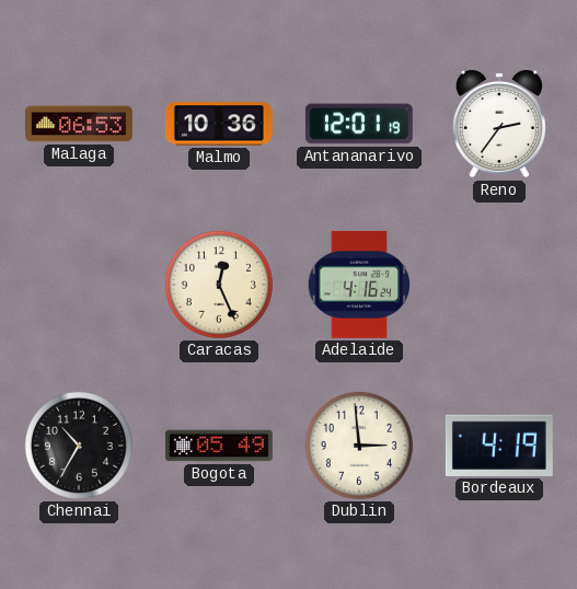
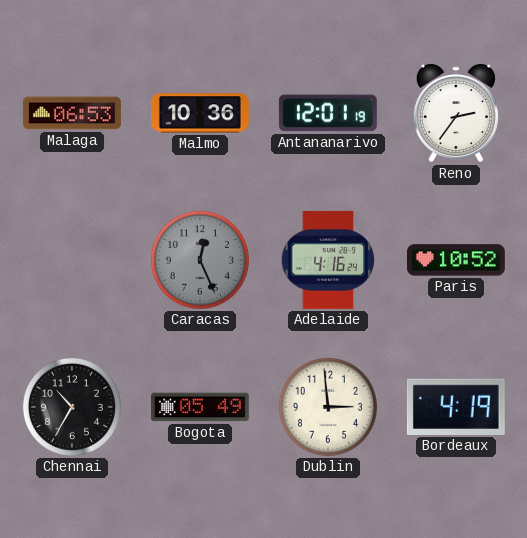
Caracas dial: cream -> grey (200, 260)
Paris: none -> 10:52 (456, 260)
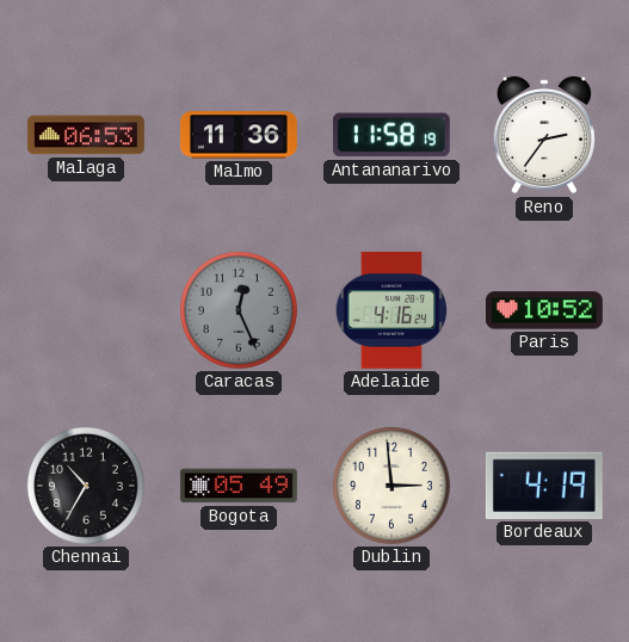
Malmo: 10:36 -> 11:36 (239, 135)
Antananarivo: 12:01 -> 11:58 (391, 135)
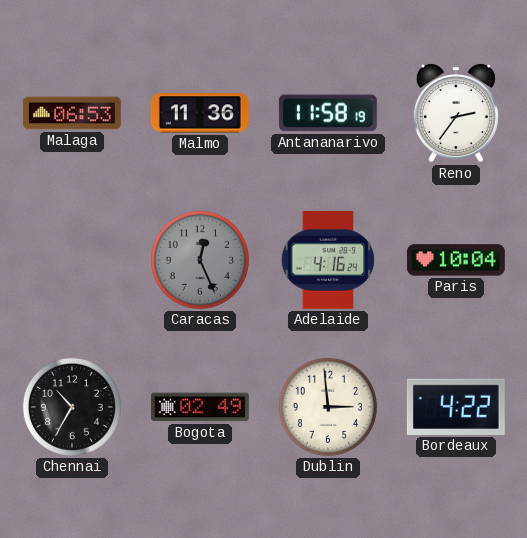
Paris: 10:52 -> 10:04 (456, 260)
Bogota: 05:49 -> 02:49 (200, 407)
Bordeaux: 4:19 -> 4:22 (456, 407)
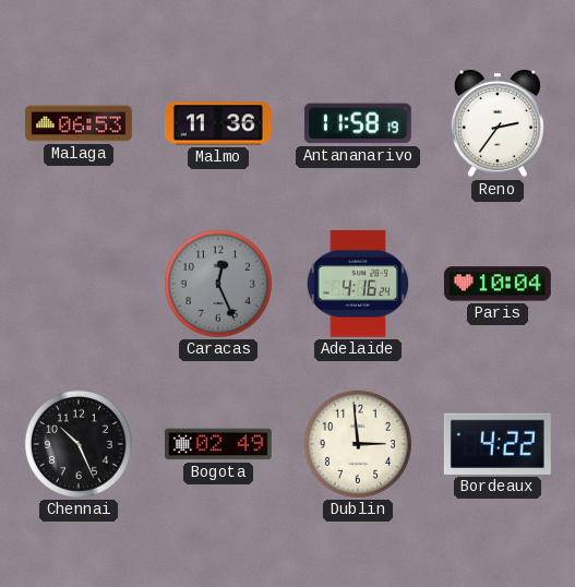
Chennai: 10:35 -> 10:26 (79, 444)
